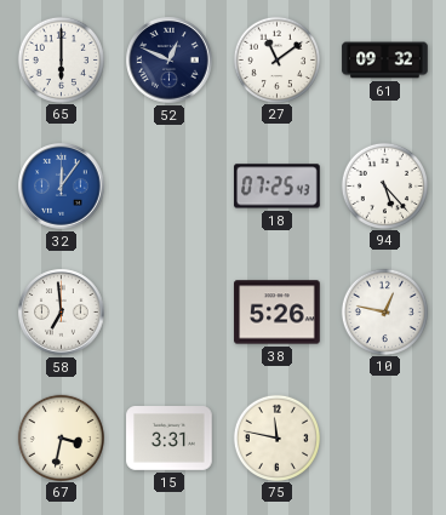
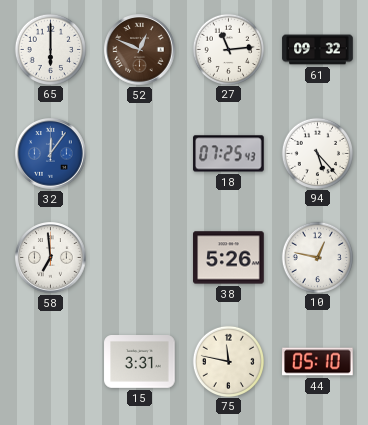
52 dial: navy -> brown (140, 50)
27: 11:09 -> 11:14 (228, 49)
67: 3:32 -> none (61, 437)
44: none -> 05:10 (318, 362)
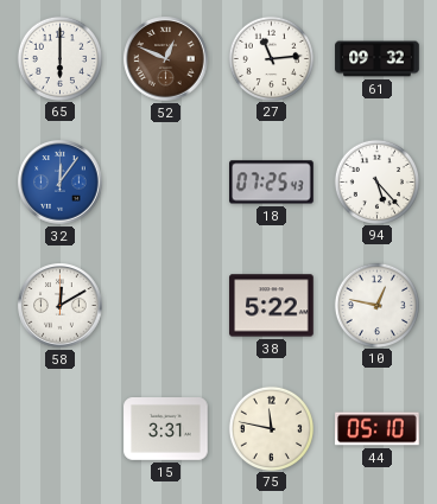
58: 6:59 -> 12:10 (61, 306)
38: 5:26 -> 5:22 (272, 306)
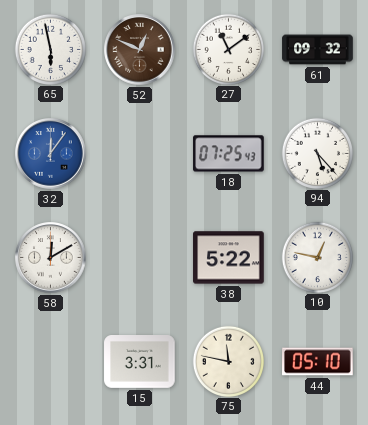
65: 6:00 -> 5:58 (50, 49)
27: 11:14 -> 11:09 (228, 49)
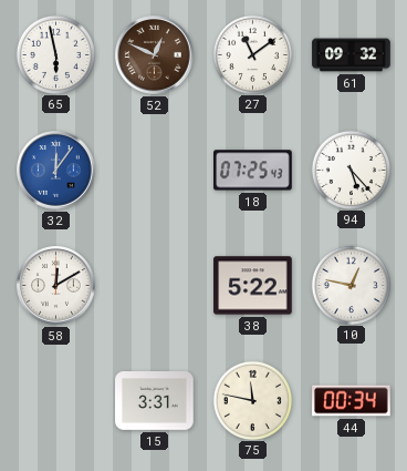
44: 05:10 -> 00:34 (352, 401)
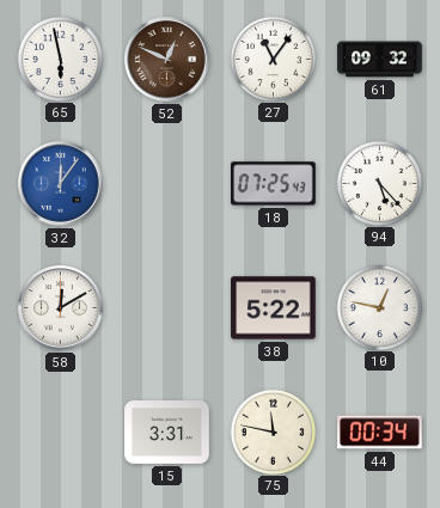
27: 11:09 -> 11:06 (273, 59)
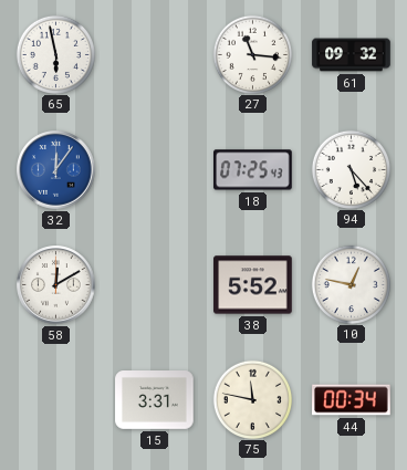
52: 12:49 -> none (167, 60)
27: 11:06 -> 11:16 (252, 54)
38: 5:22 -> 5:52 (253, 285)
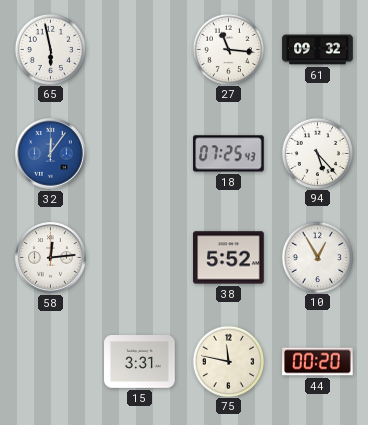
58: 12:10 -> 12:14 (51, 258)
10: 12:47 -> 12:55 (317, 257)
44: 00:34 -> 00:20 (318, 362)
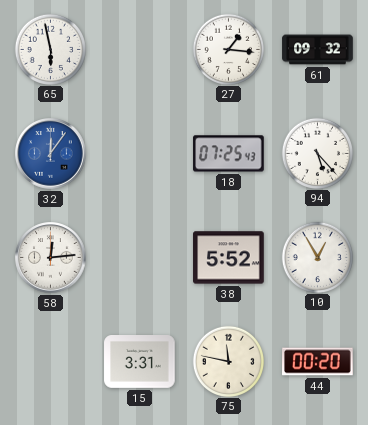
27: 11:16 -> 1:16 (228, 49)
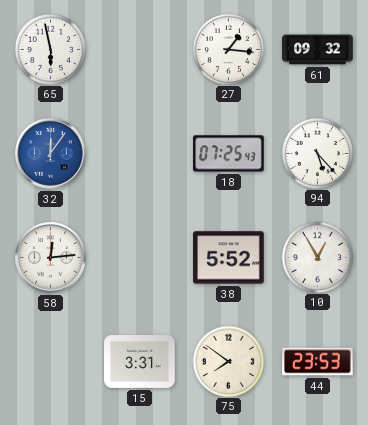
75: 11:47 -> 7:51 (228, 361)
44: 00:20 -> 23:53 (318, 362)
